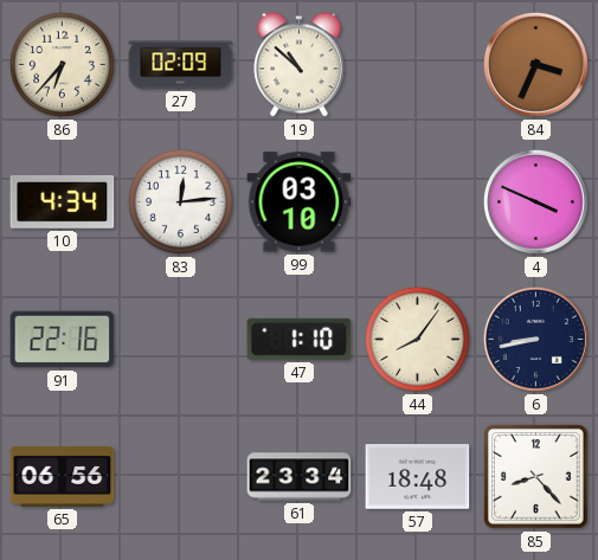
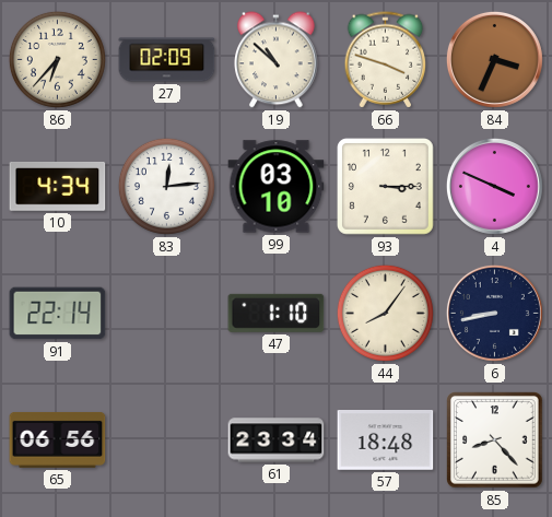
66: none -> 3:48 (386, 60)
93: none -> 3:15 (386, 187)
91: 22:16 -> 22:14 (58, 314)
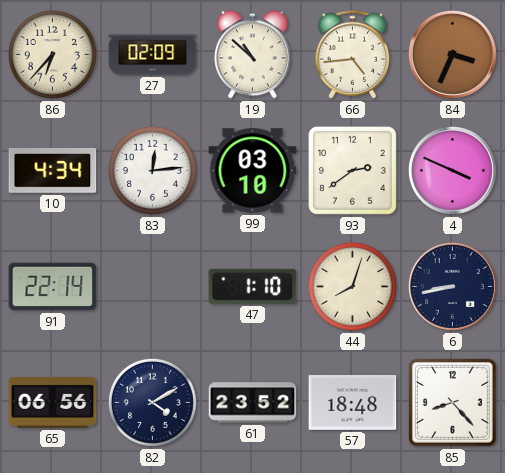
66: 3:48 -> 4:44 (353, 55)
93: 3:15 -> 2:39 (353, 171)
44: 8:06 -> 8:03 (352, 286)
82: none -> 4:10 (152, 402)
61: 23:34 -> 23:52 (253, 403)
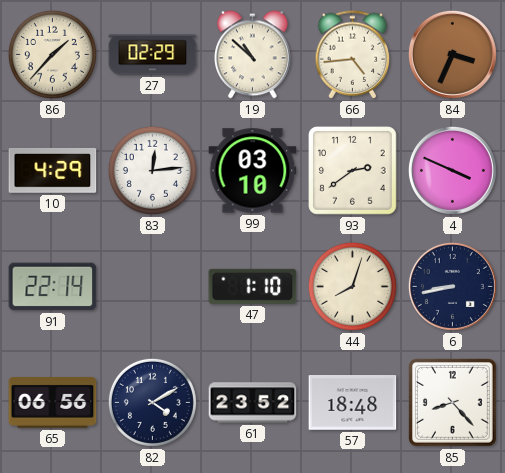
86: 6:37 -> 1:37 (52, 54)
27: 02:09 -> 02:29 (153, 55)
10: 4:34 -> 4:29 (53, 170)
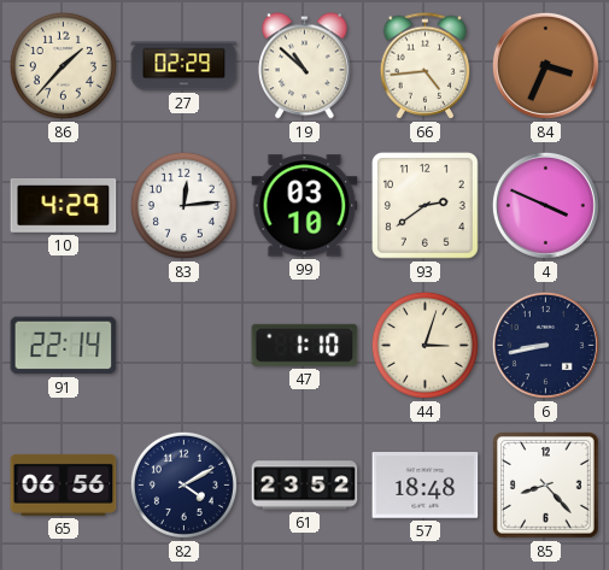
44: 8:03 -> 3:03 (424, 345)
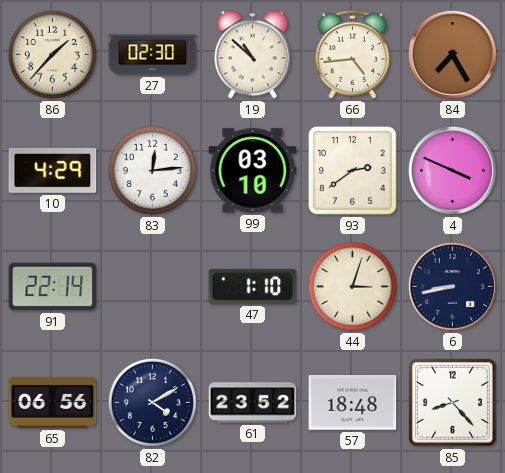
27: 02:29 -> 02:30 (153, 55)
84: 3:34 -> 7:25 (452, 54)
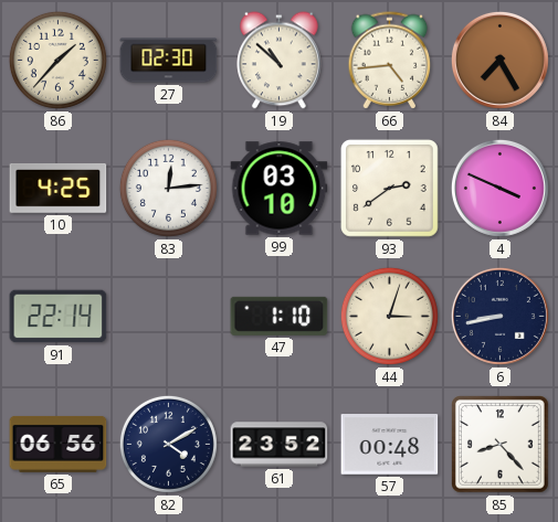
10: 4:29 -> 4:25 (59, 188)
57: 18:48 -> 00:48 (390, 445)
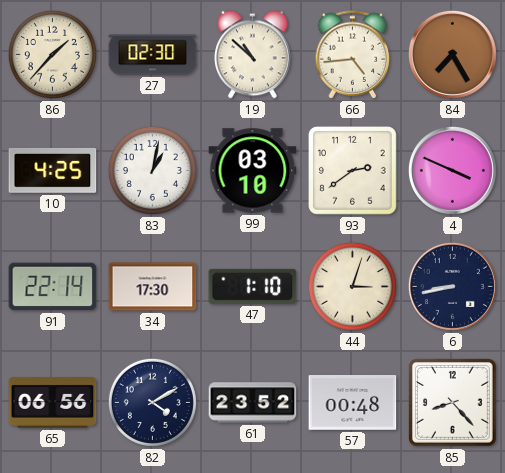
83: 12:14 -> 1:02 (152, 170)
34: none -> 17:30 (153, 287)
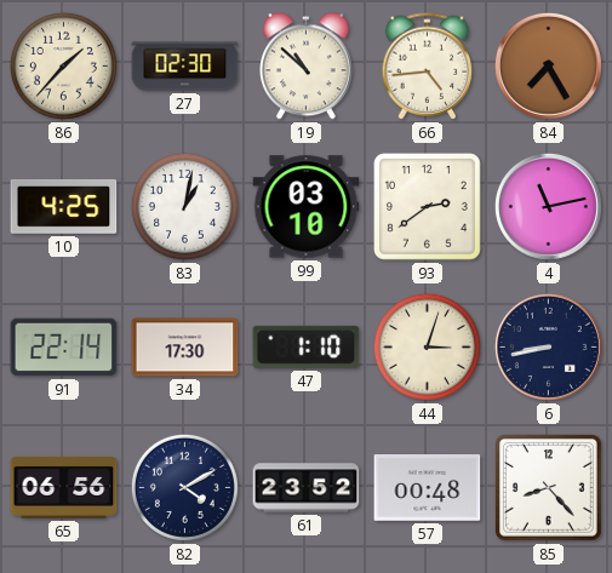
4: 3:49 -> 11:13 (548, 206)
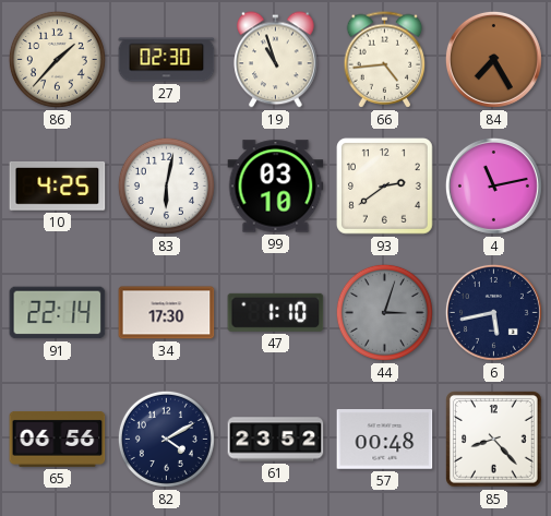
19: 10:52 -> 10:57 (276, 60)
83: 1:02 -> 6:02 (166, 185)
44 dial: cream -> grey (384, 312)
6: 8:43 -> 5:43 (493, 312)
